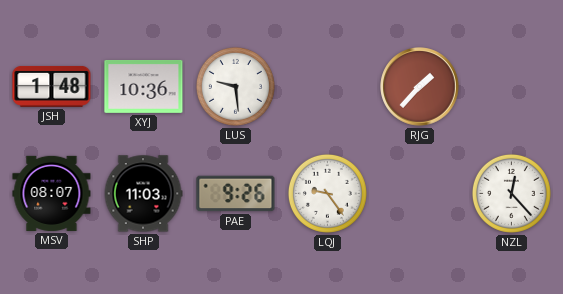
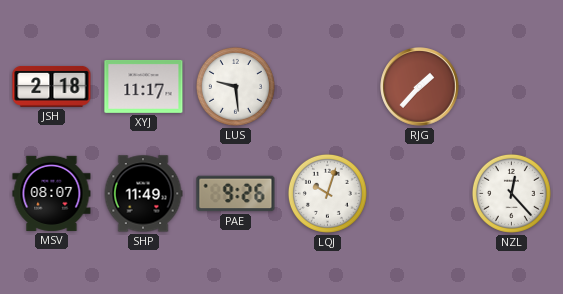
JSH: 1:48 -> 2:18 (52, 86)
XYJ: 10:36 -> 11:17 (144, 86)
SHP: 11:03 -> 11:49 (143, 194)
LQJ: 9:24 -> 10:03 (327, 193)
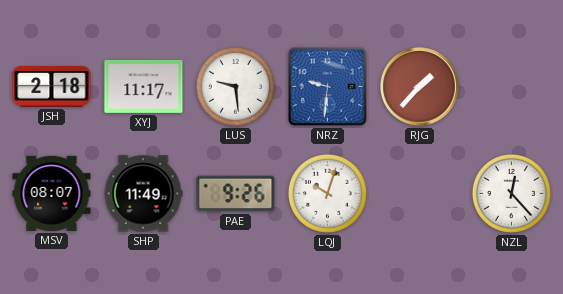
NRZ: none -> 9:31 (327, 86)
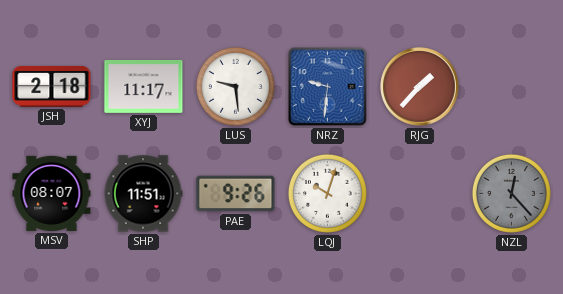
SHP: 11:49 -> 11:51 (143, 194)
NZL dial: white -> grey (511, 193)
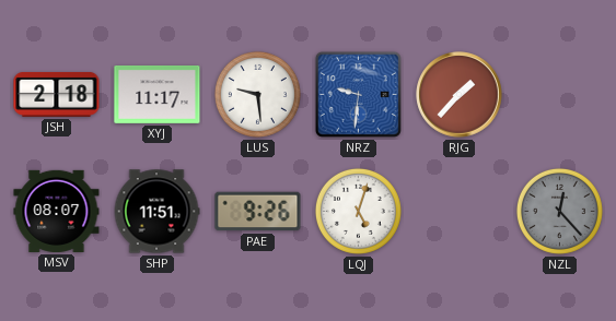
LQJ: 10:03 -> 5:03 (358, 211)
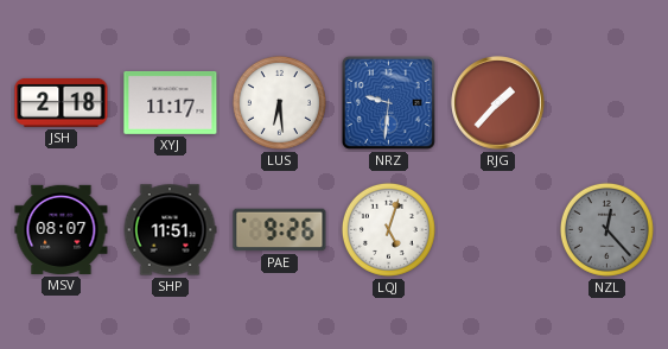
LUS: 9:29 -> 6:29 (279, 102)
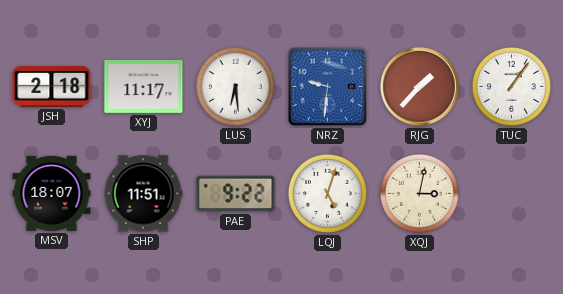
TUC: none -> 1:06 (511, 86)
MSV: 08:07 -> 18:07 (52, 193)
PAE: 9:26 -> 9:22 (236, 194)
XQJ: none -> 3:02 (419, 193)
NZL: 12:23 -> none (606, 229)
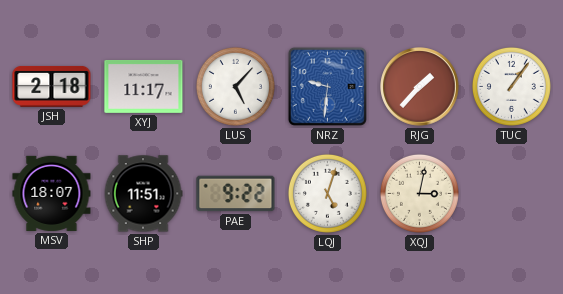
LUS: 6:29 -> 5:07 (235, 86)
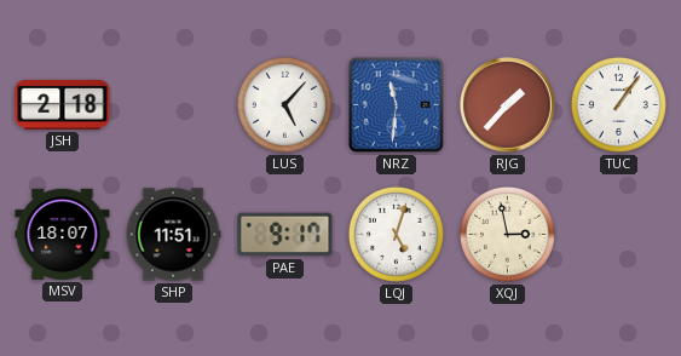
XYJ: 11:17 -> none (144, 86)
NRZ: 9:31 -> 11:31 (396, 104)
PAE: 9:22 -> 9:17 (285, 235)
XQJ: 3:02 -> 2:58 (507, 234)
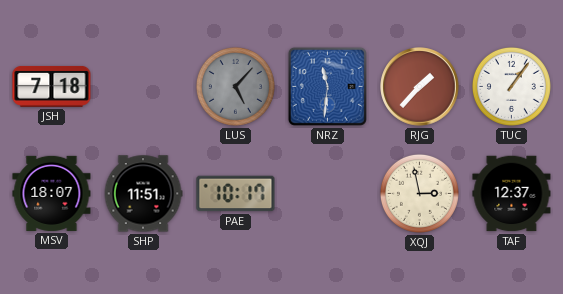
JSH: 2:18 -> 7:18 (52, 86)
LUS dial: white -> grey (235, 86)
PAE: 9:17 -> 10:17 (236, 194)
LQJ: 5:03 -> none (396, 234)
TAF: none -> 12:37 (512, 194)
